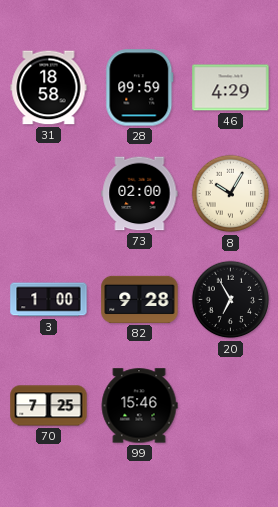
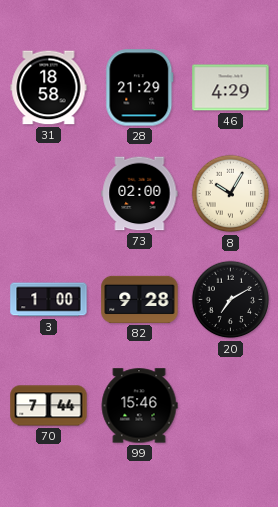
28: 09:59 -> 21:29 (140, 88)
20: 6:55 -> 7:10 (231, 300)
70: 7:25 -> 7:44 (49, 406)
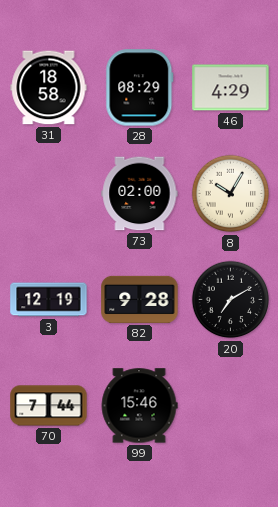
28: 21:29 -> 08:29 (140, 88)
3: 1:00 -> 12:19 (49, 300)
